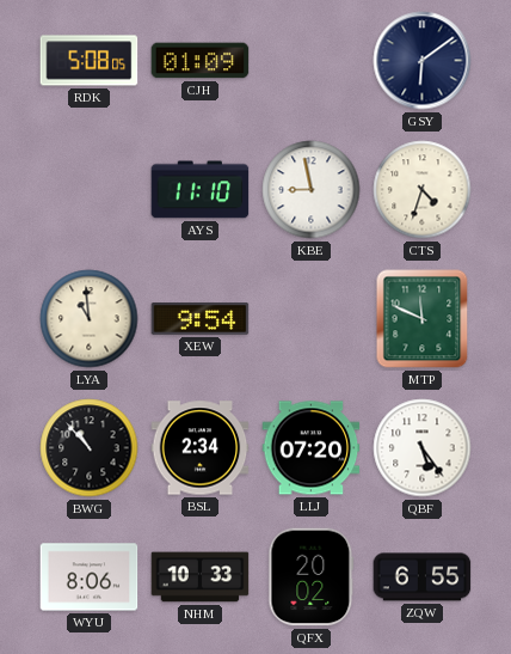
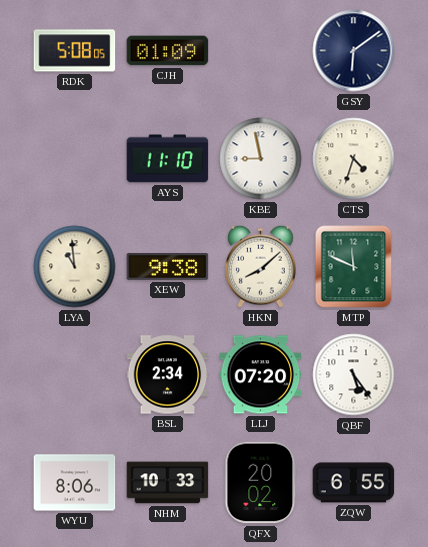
XEW: 9:54 -> 9:38 (168, 267)
HKN: none -> 8:08 (261, 266)
BWG: 10:53 -> none (90, 448)
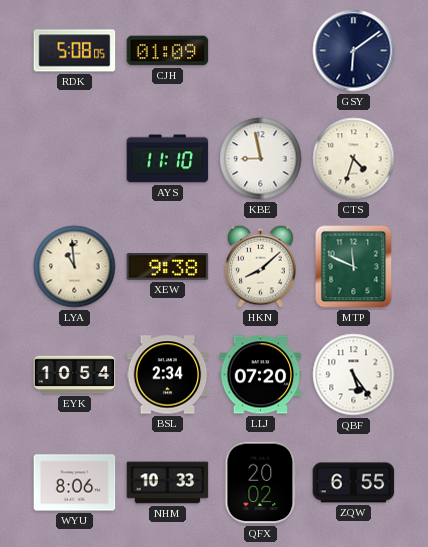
EYK: none -> 10:54 (75, 375)
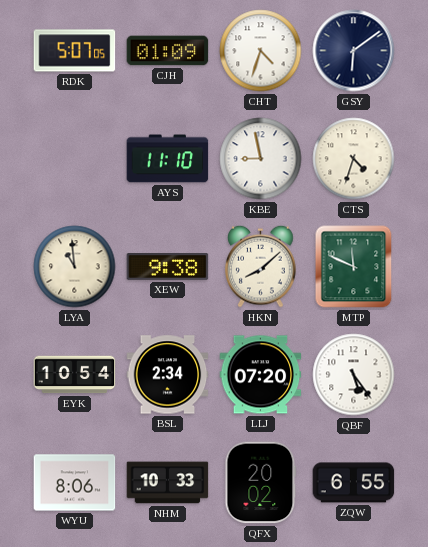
RDK: 5:08 -> 5:07 (75, 51)
CHT: none -> 4:33 (261, 51)
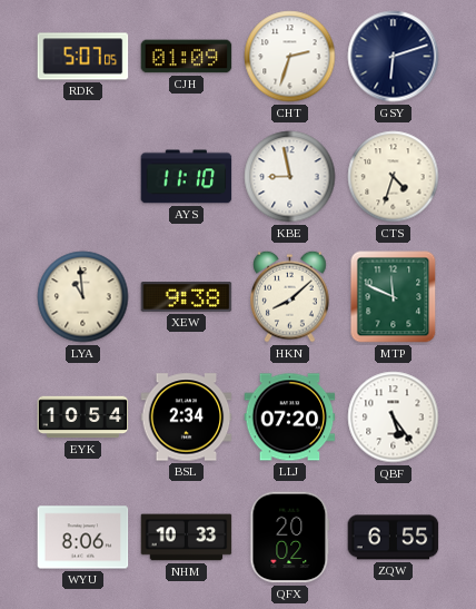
CHT: 4:33 -> 2:33 (290, 57)
GSY: 6:09 -> 6:12 (394, 57)
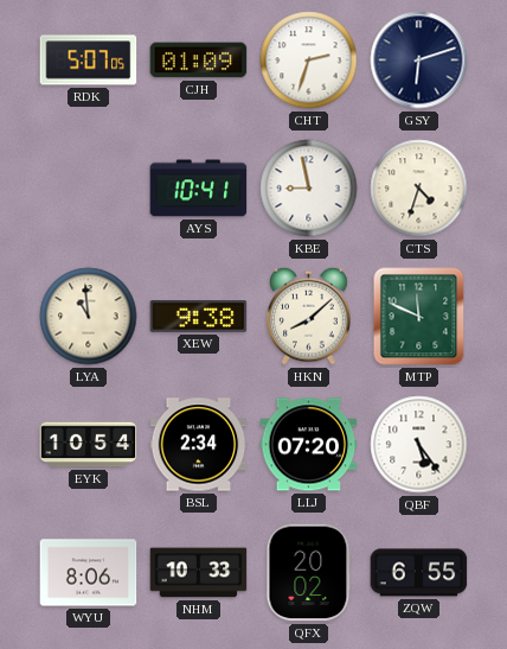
AYS: 11:10 -> 10:41 (199, 189)
